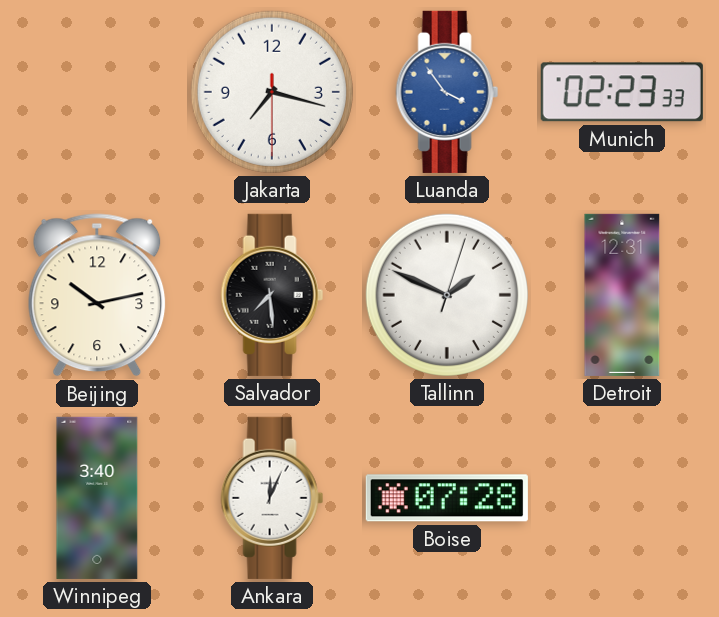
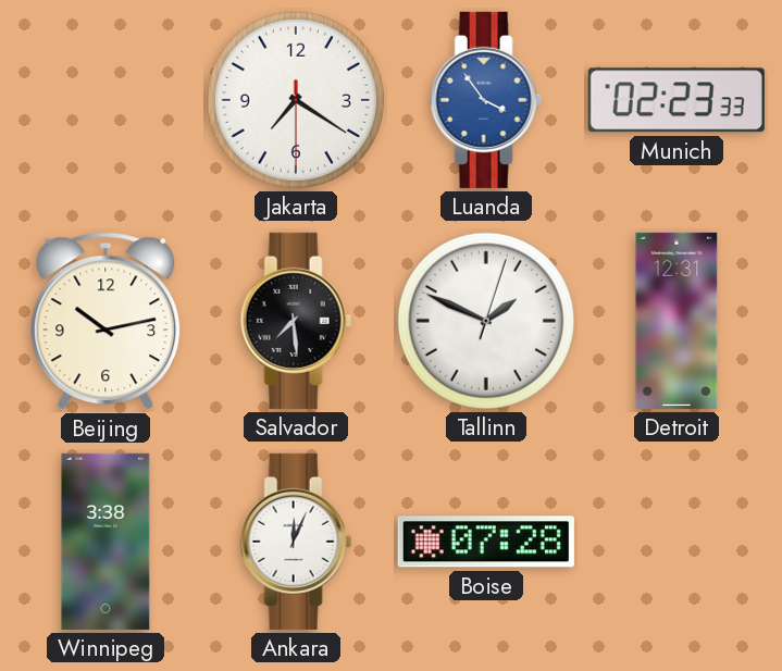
Jakarta: 7:17 -> 7:20 (296, 100)
Winnipeg: 3:40 -> 3:38 (105, 542)
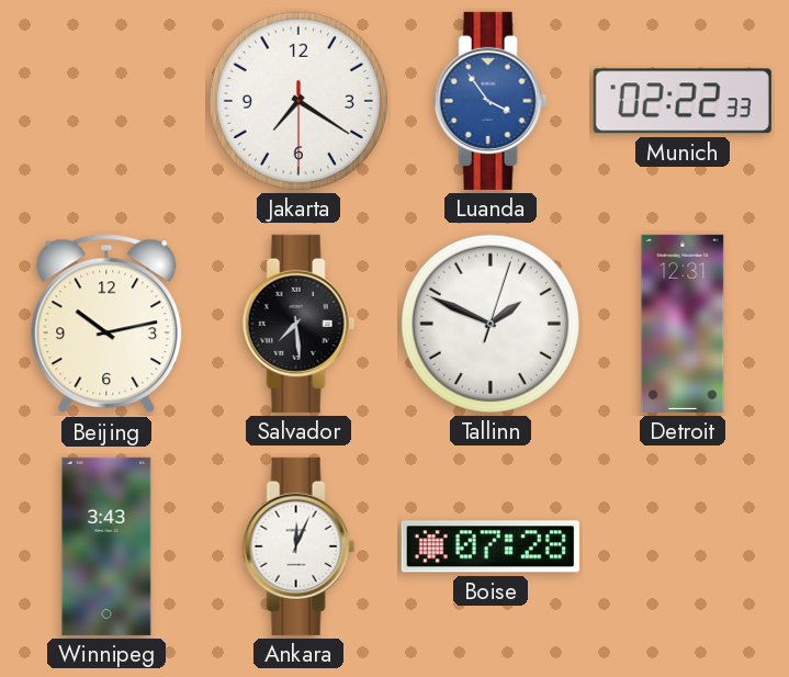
Munich: 02:23 -> 02:22 (683, 101)
Winnipeg: 3:38 -> 3:43 (106, 546)
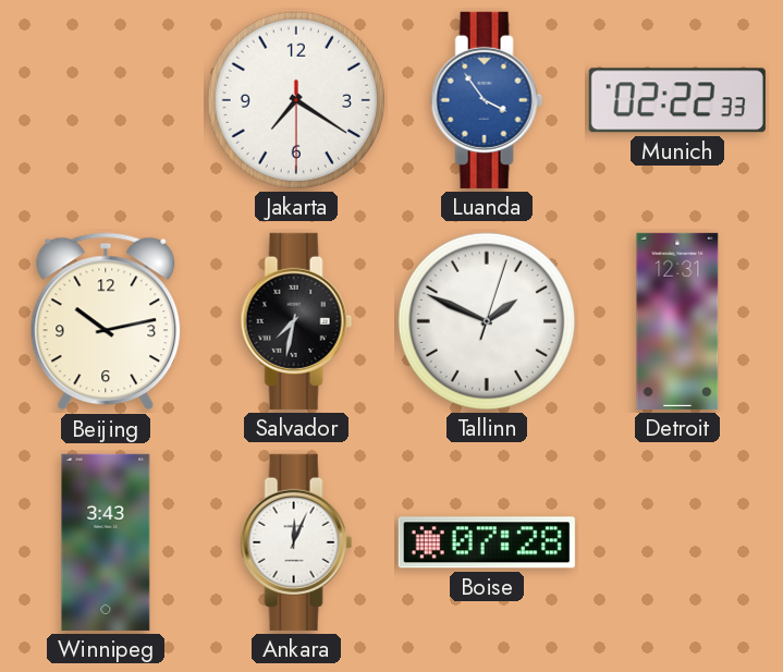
Salvador: 7:29 -> 7:32 (296, 321)
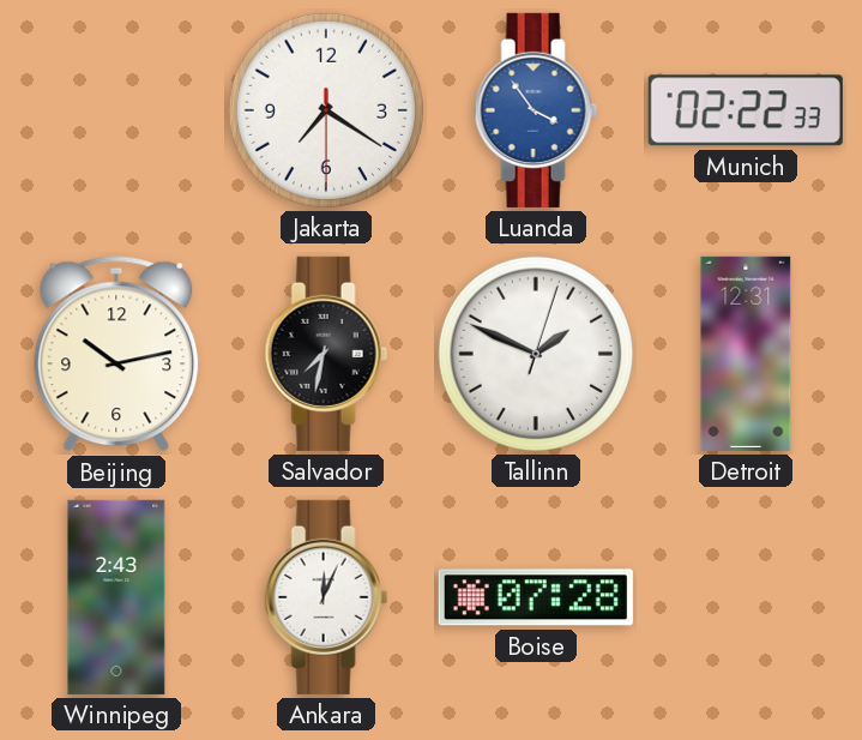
Winnipeg: 3:43 -> 2:43 (116, 597)
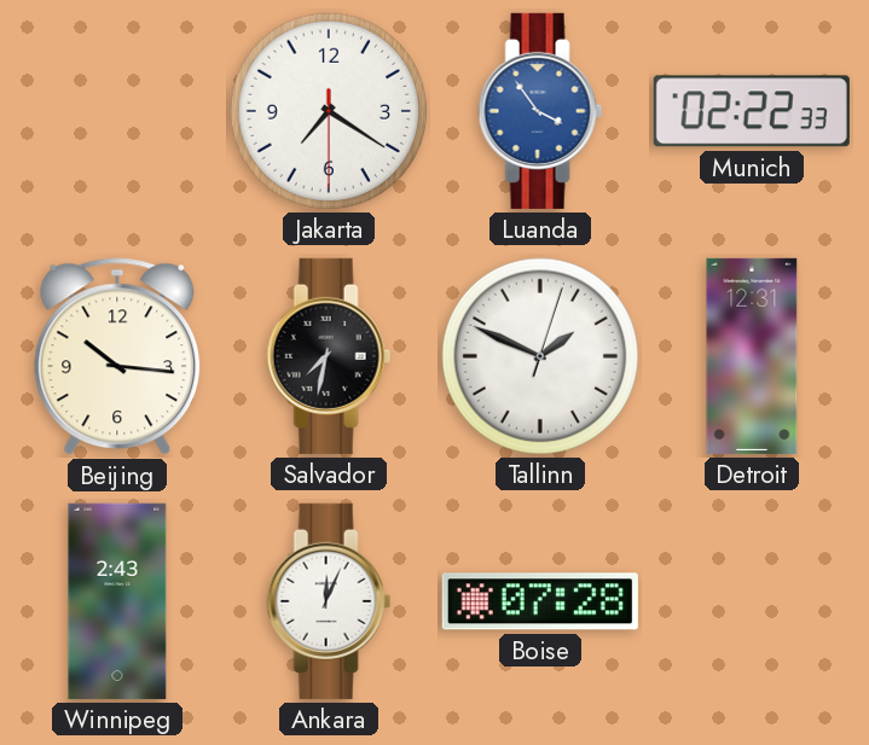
Beijing: 10:13 -> 10:16 (117, 356)
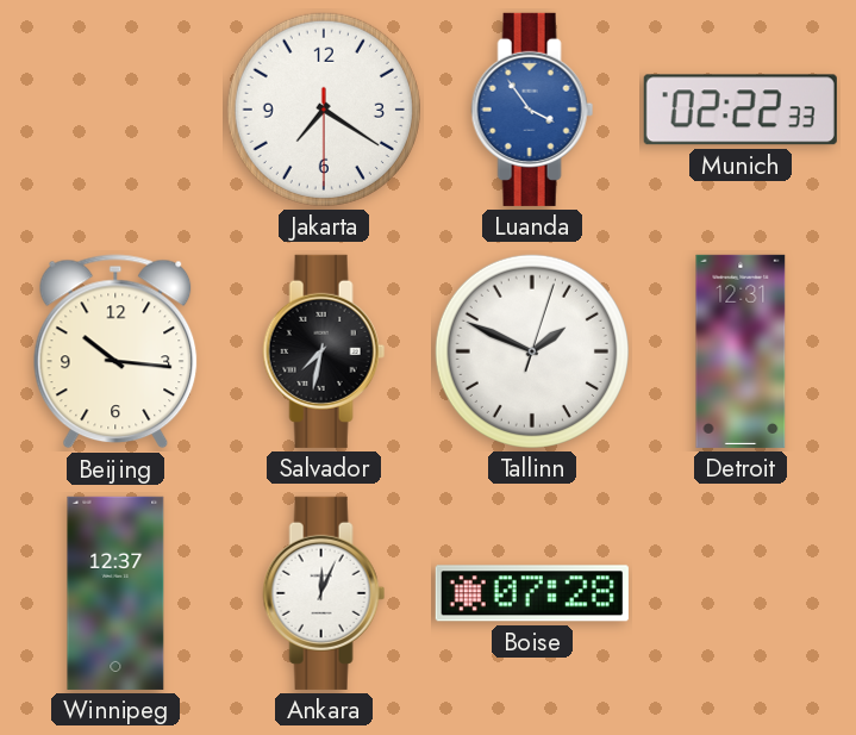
Winnipeg: 2:43 -> 12:37 (115, 593)
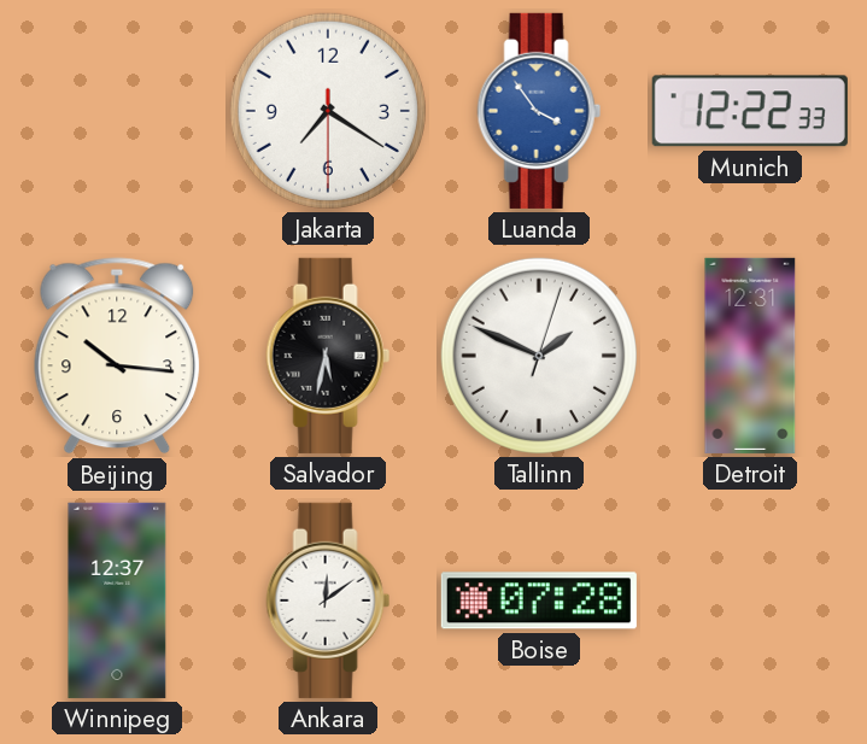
Munich: 02:22 -> 12:22 (750, 111)
Salvador: 7:32 -> 5:32 (328, 356)
Ankara: 12:04 -> 12:09 (328, 601)
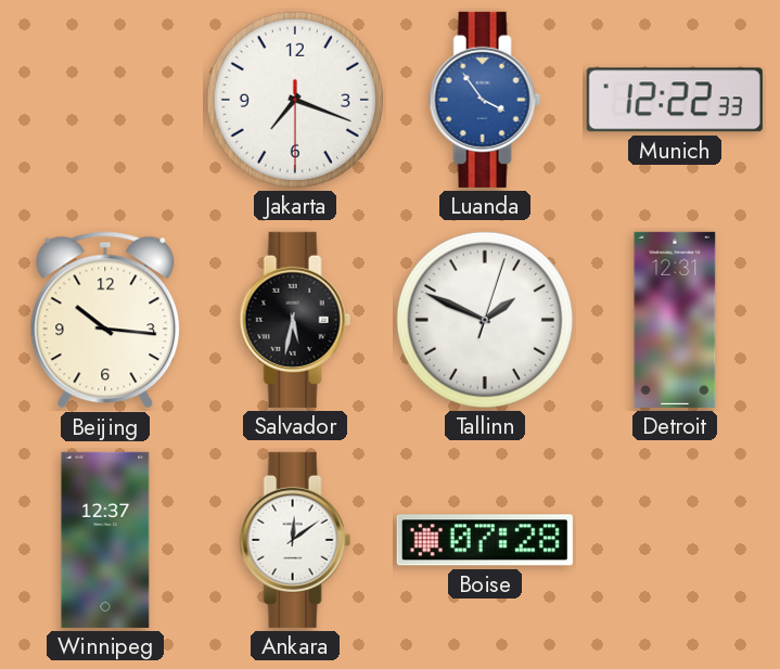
Jakarta: 7:20 -> 7:18 (295, 100)
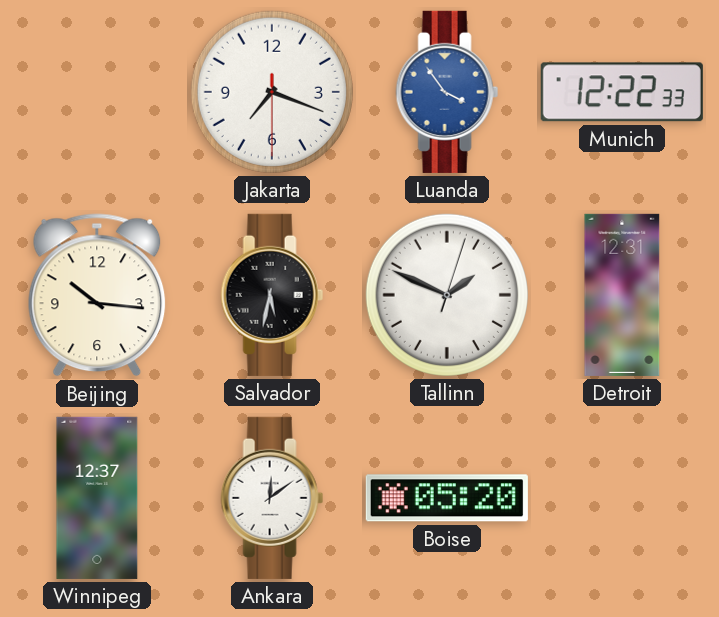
Boise: 07:28 -> 05:20 (447, 498)
